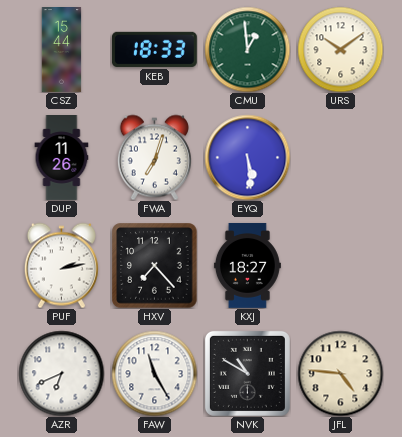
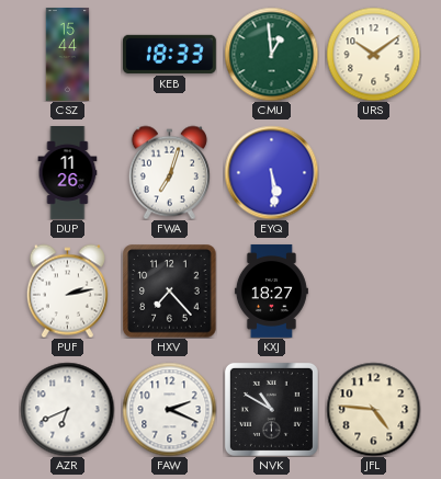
FAW: 11:25 -> 2:19 (169, 409)
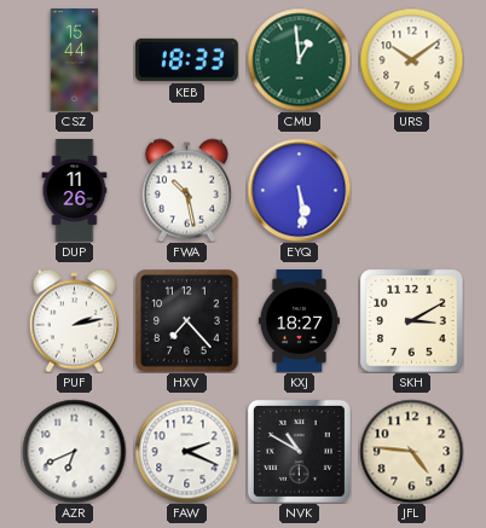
FWA: 7:03 -> 10:28 (186, 190)
SKH: none -> 3:10 (411, 320)
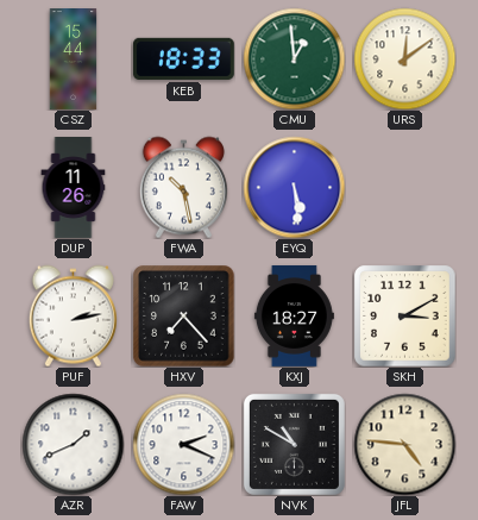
URS: 10:09 -> 12:09 (404, 58)
AZR: 6:41 -> 1:41 (73, 444)
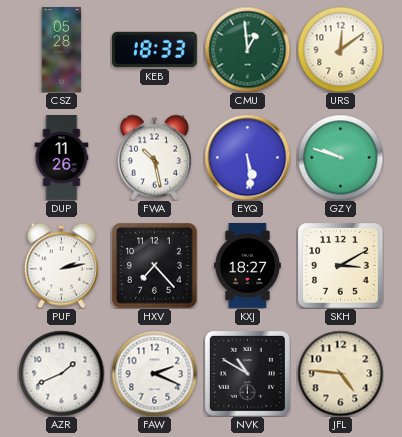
CSZ: 15:44 -> 05:28 (62, 50)
GZY: none -> 9:48 (340, 157)
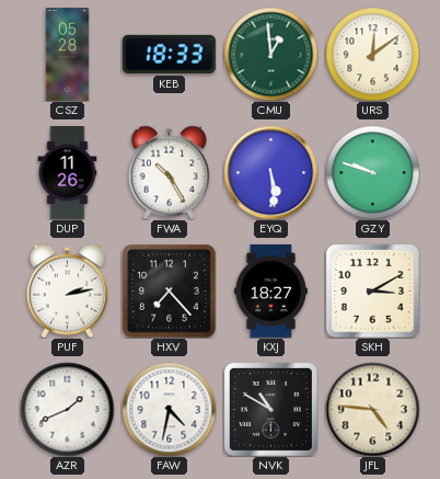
FWA: 10:28 -> 10:25 (169, 172)
FAW: 2:19 -> 4:32 (169, 409)
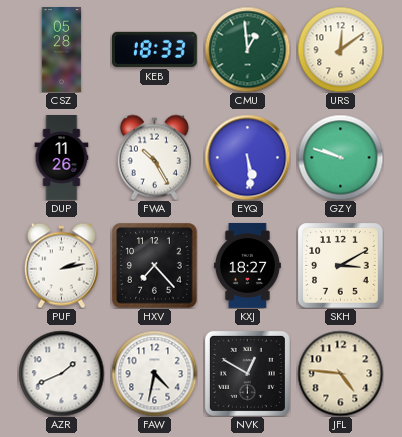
NVK: 10:50 -> 12:50 (247, 373)
